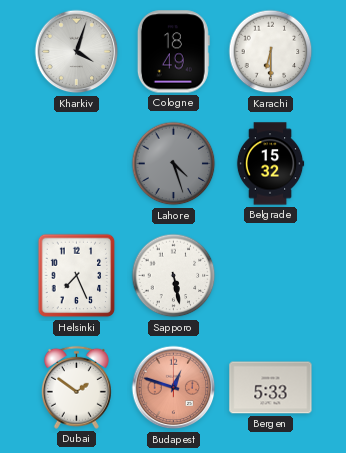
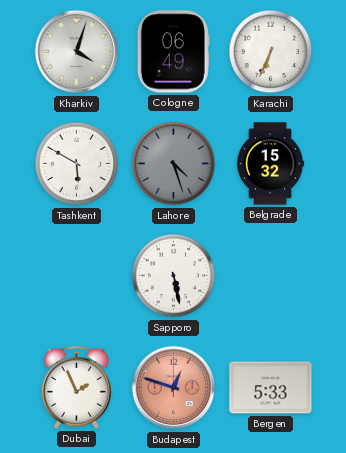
Cologne: 18:49 -> 06:49 (173, 52)
Karachi: 6:30 -> 6:34 (271, 52)
Tashkent: none -> 5:50 (77, 164)
Helsinki: 7:26 -> none (77, 276)
Dubai: 1:51 -> 1:56 (76, 387)
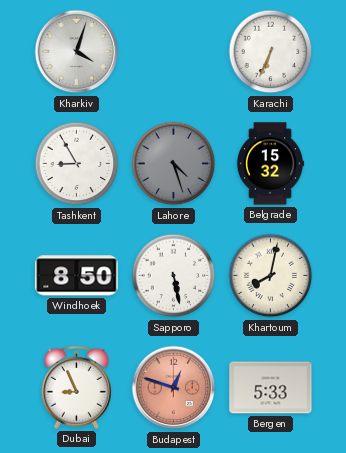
Cologne: 06:49 -> none (173, 52)
Tashkent: 5:50 -> 8:55 (77, 164)
Windhoek: none -> 8:50 (77, 276)
Khartoum: none -> 8:02 (271, 276)
Dubai: 1:56 -> 8:56 (76, 387)
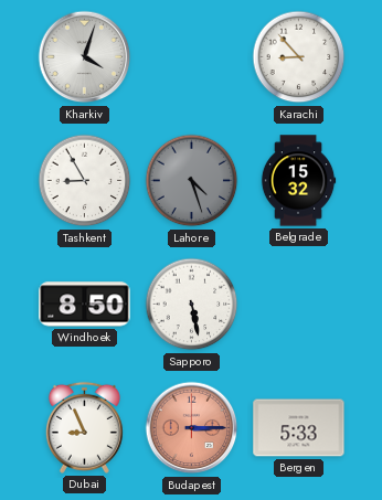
Karachi: 6:34 -> 8:53 (299, 57)
Khartoum: 8:02 -> none (271, 276)
Budapest: 12:48 -> 3:15 (192, 428)
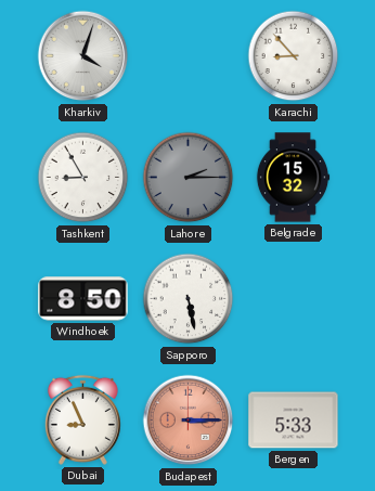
Lahore: 4:27 -> 2:15 (189, 178)
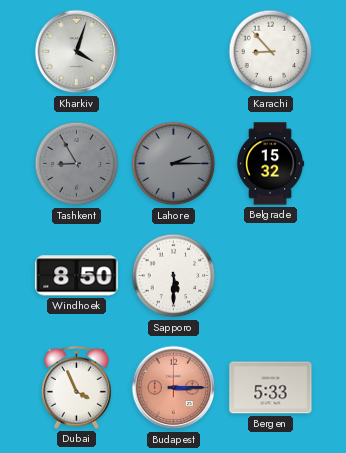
Tashkent dial: white -> grey (77, 164)
Sapporo: 5:28 -> 5:30 (174, 276)
Dubai: 8:56 -> 3:56 (76, 387)
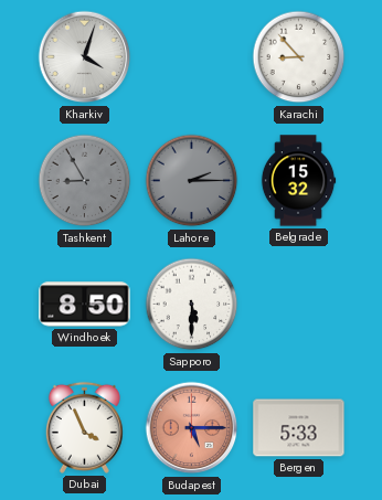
Budapest: 3:15 -> 5:15 (192, 428)
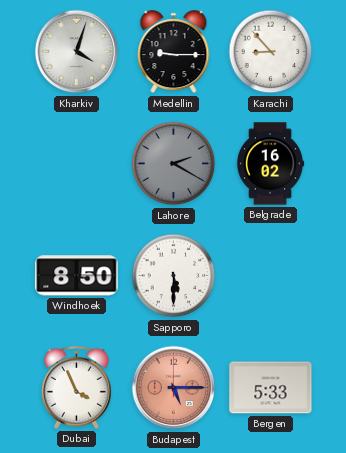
Medellin: none -> 9:15 (174, 52)
Tashkent: 8:55 -> none (85, 181)
Lahore: 2:15 -> 2:20 (174, 164)
Belgrade: 15:32 -> 16:02 (270, 164)
